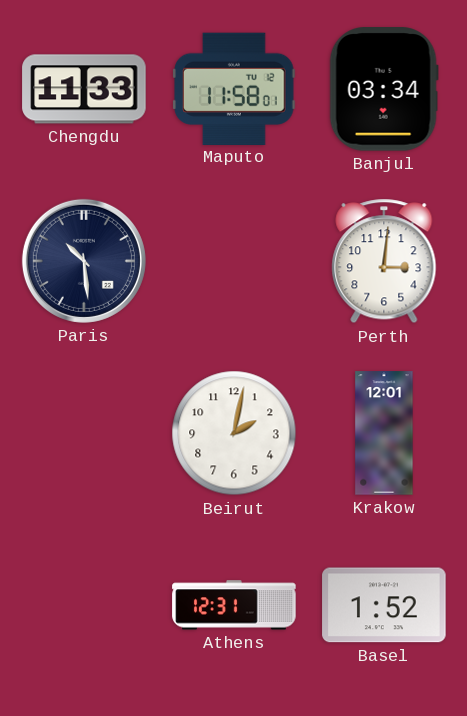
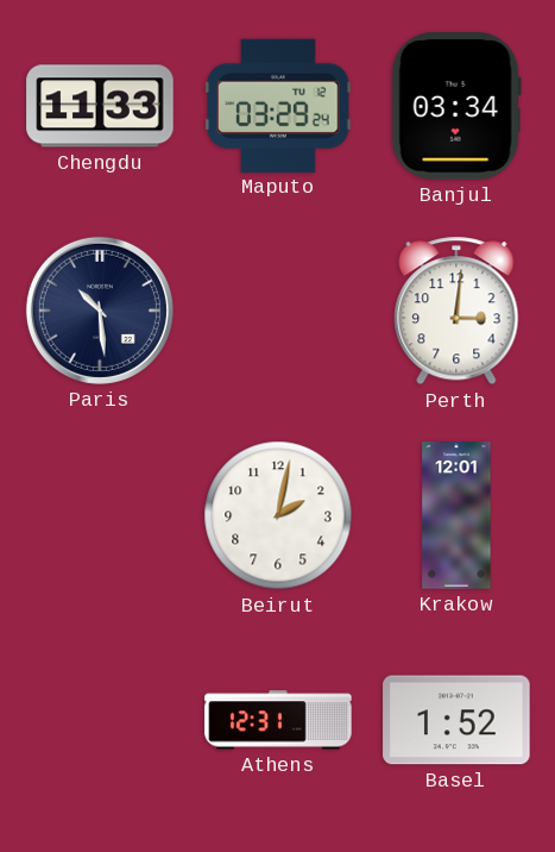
Maputo: 11:58 -> 03:29 (278, 105)
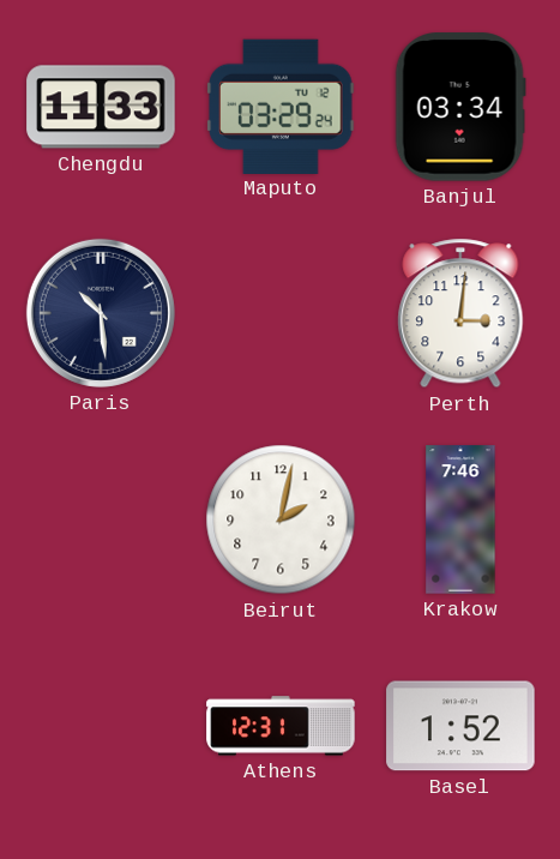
Krakow: 12:01 -> 7:46 (460, 519)
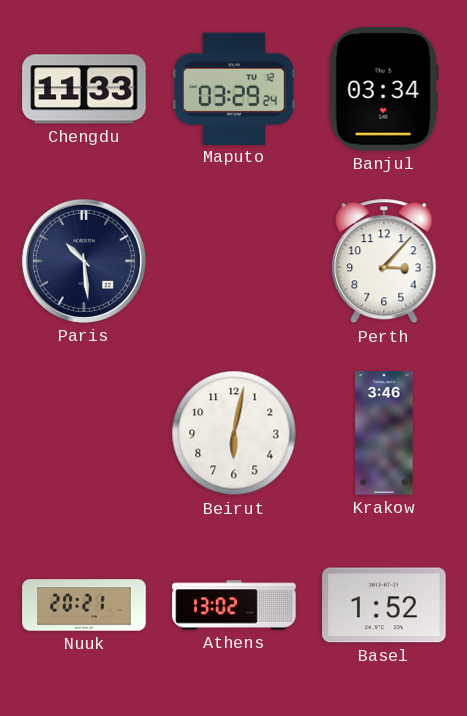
Perth: 3:01 -> 3:07 (384, 261)
Beirut: 2:02 -> 6:02 (234, 433)
Krakow: 7:46 -> 3:46 (384, 433)
Nuuk: none -> 20:21 (84, 605)
Athens: 12:31 -> 13:02 (234, 605)
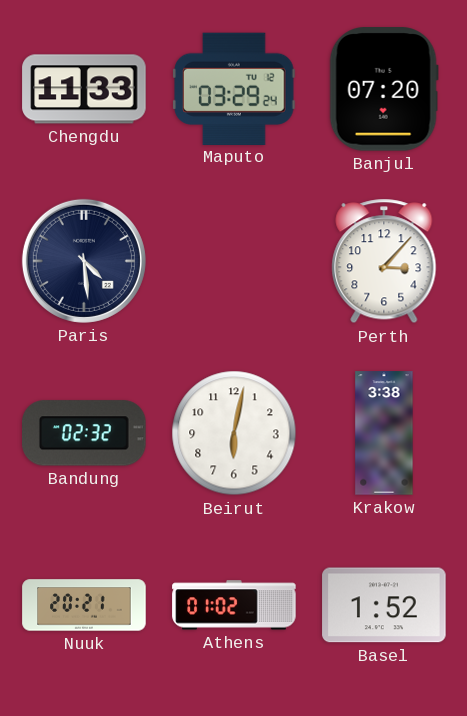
Banjul: 03:34 -> 07:20 (384, 89)
Paris: 10:29 -> 4:29 (84, 261)
Bandung: none -> 02:32 (84, 433)
Krakow: 3:46 -> 3:38 (384, 433)
Athens: 13:02 -> 01:02 (234, 605)
